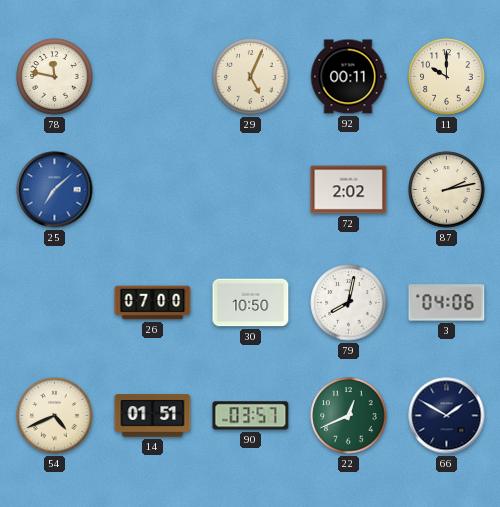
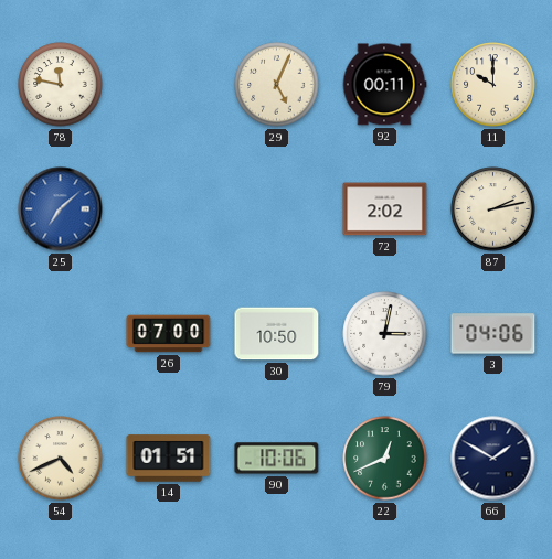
79: 8:02 -> 3:02 (385, 334)
90: 03:57 -> 10:06 (277, 459)
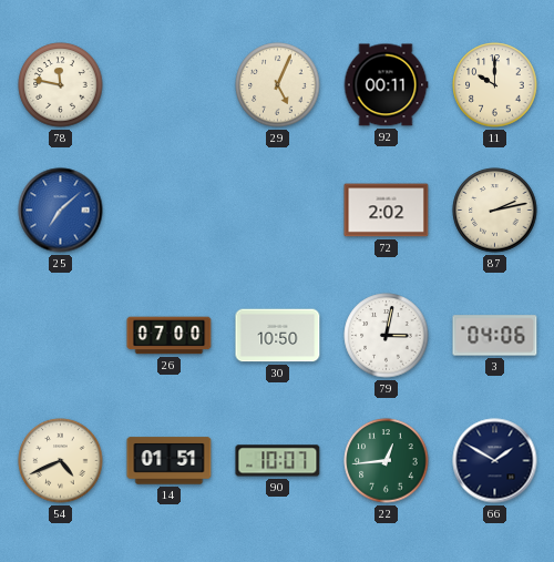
90: 10:06 -> 10:07 (278, 461)
22: 12:41 -> 12:44 (387, 461)
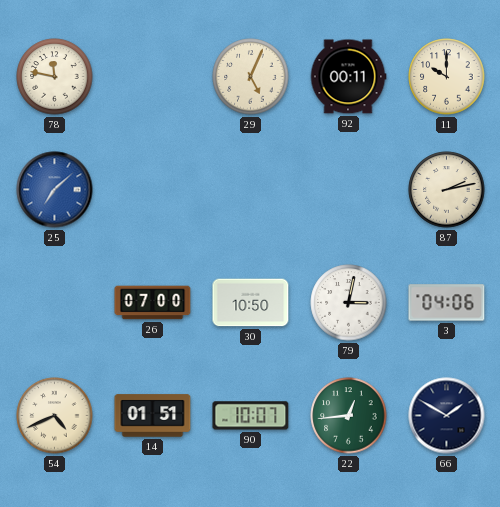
72: 2:02 -> none (387, 211)
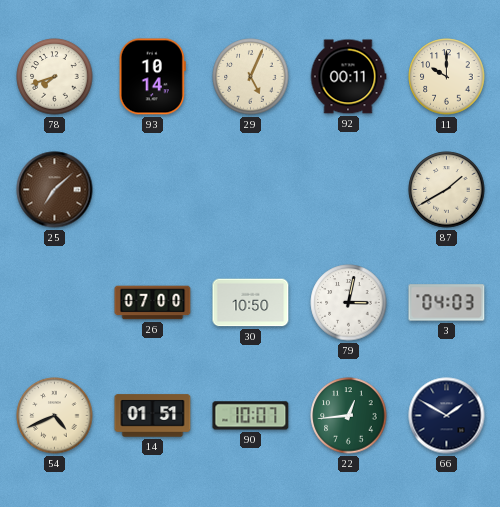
78: 11:47 -> 7:42 (55, 77)
93: none -> 10:14 (152, 77)
25 dial: blue -> brown (55, 190)
87: 2:13 -> 1:40 (447, 190)
3: 04:06 -> 04:03 (447, 303)
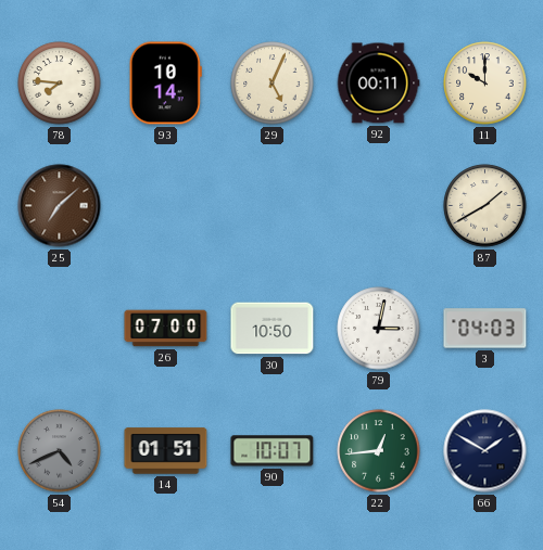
78: 7:42 -> 7:46 (60, 84)
54 dial: cream -> grey (60, 451)
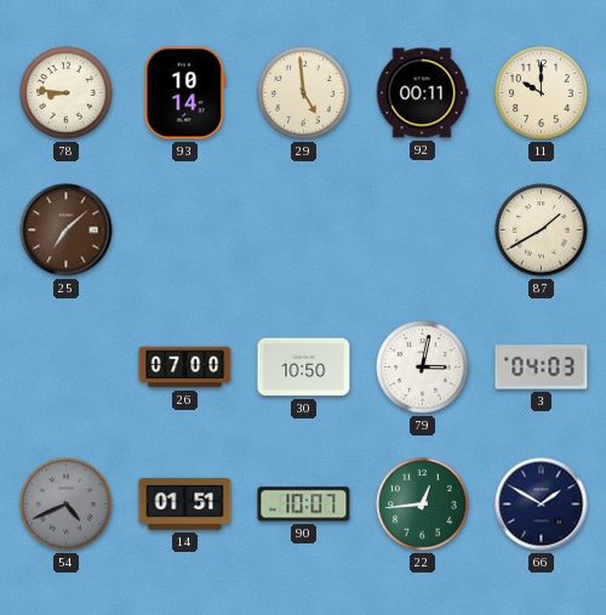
78: 7:46 -> 8:46 (67, 93)
29: 5:04 -> 4:59 (304, 93)
